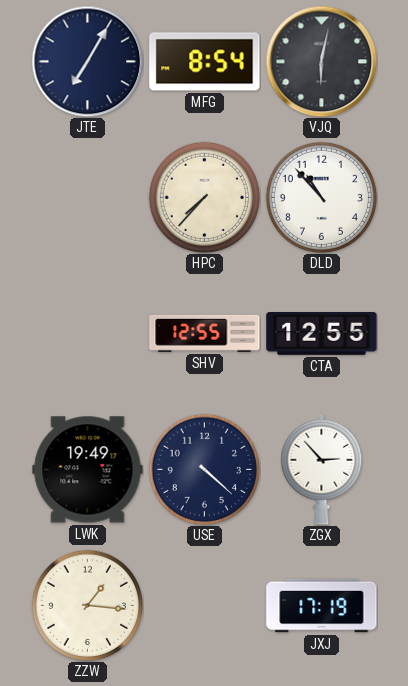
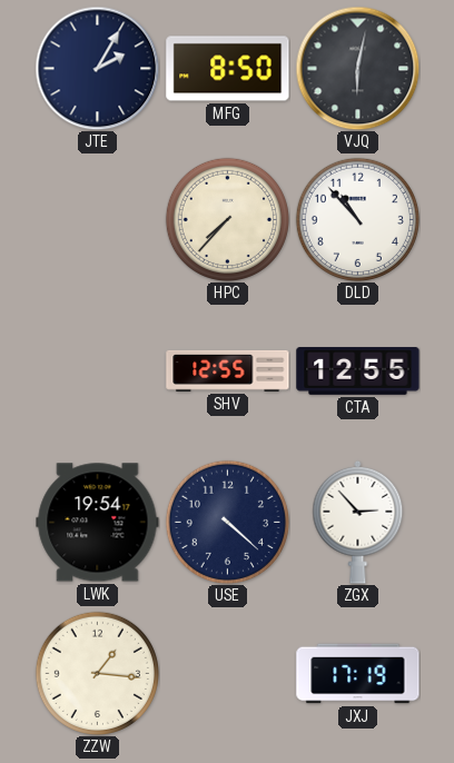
JTE: 7:05 -> 2:05 (97, 68)
MFG: 8:54 -> 8:50 (228, 69)
LWK: 19:49 -> 19:54 (98, 523)
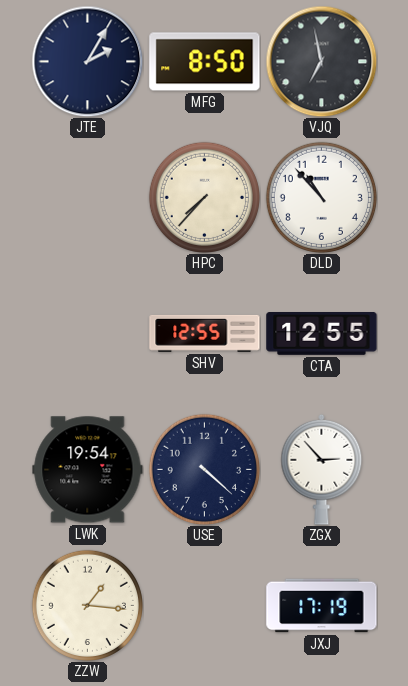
VJQ: 6:02 -> 6:58 (321, 61)
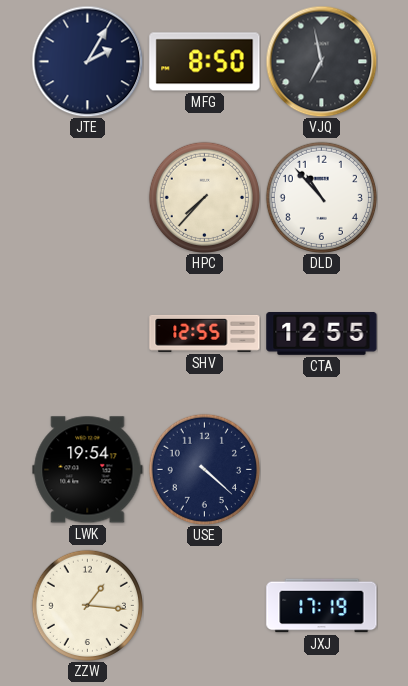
ZGX: 2:53 -> none (322, 469)
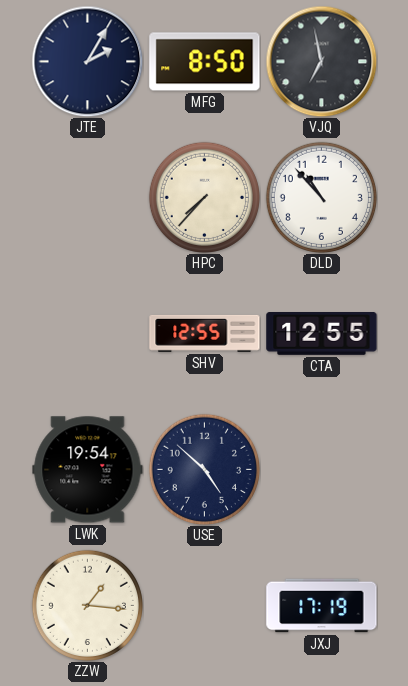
USE: 4:22 -> 4:52 (204, 469)
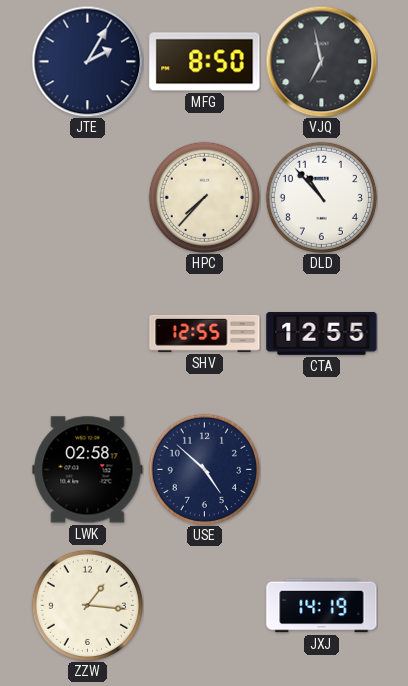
LWK: 19:54 -> 02:58 (88, 470)
JXJ: 17:19 -> 14:19 (322, 606)
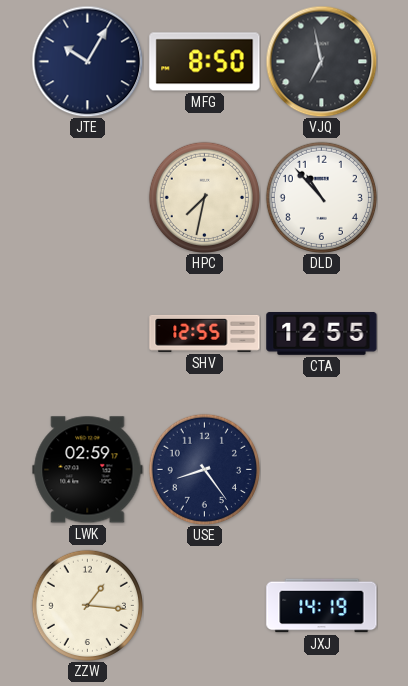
JTE: 2:05 -> 10:05 (87, 61)
HPC: 7:37 -> 7:32 (204, 197)
LWK: 02:58 -> 02:59 (88, 470)
USE: 4:52 -> 8:24 (204, 469)
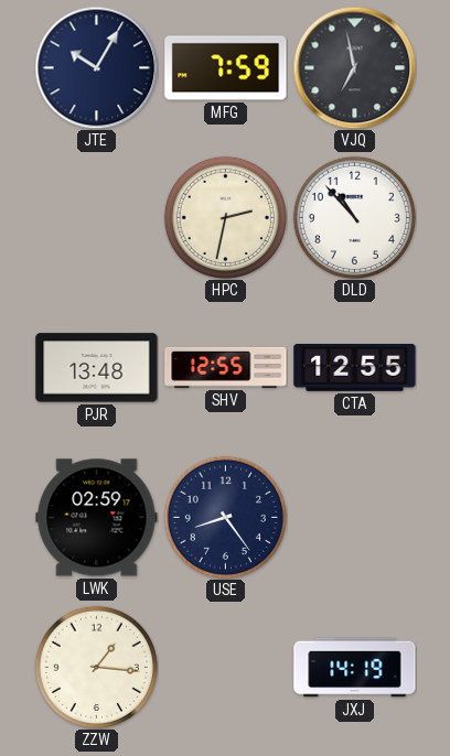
MFG: 8:50 -> 7:59 (226, 68)
HPC: 7:32 -> 2:32 (225, 217)
PJR: none -> 13:48 (97, 368)
